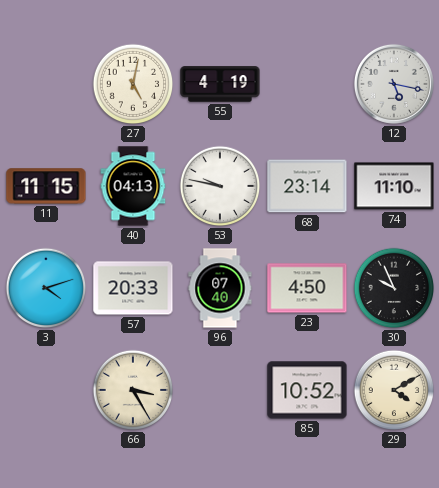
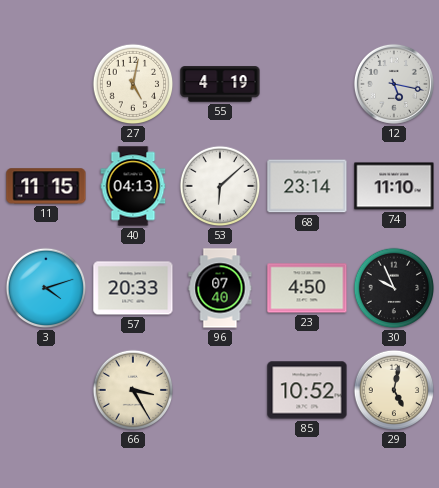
53: 9:47 -> 6:08 (220, 186)
29: 4:10 -> 5:02 (394, 390)
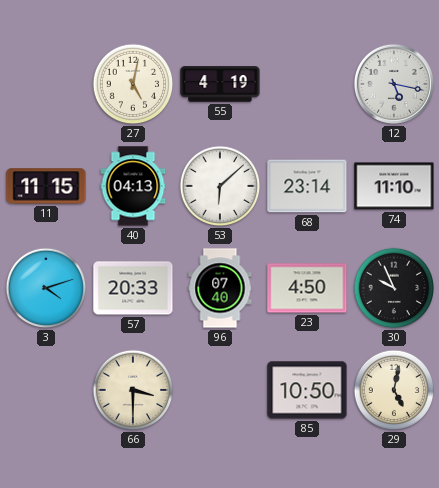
66: 3:25 -> 3:30 (133, 390)
85: 10:52 -> 10:50 (307, 390)
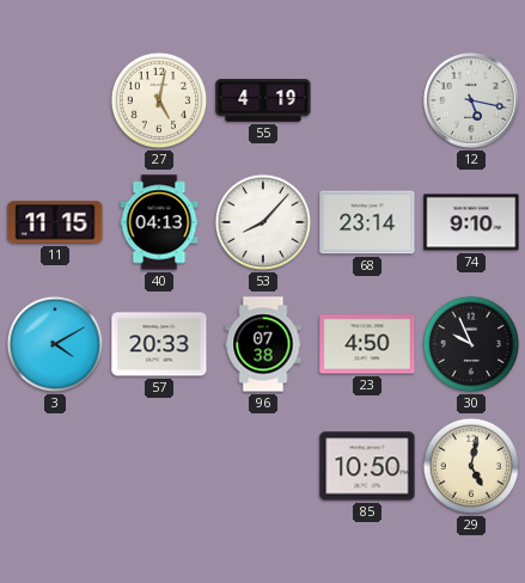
53: 6:08 -> 8:07 (263, 222)
74: 11:10 -> 9:10 (471, 222)
3: 4:12 -> 4:10 (55, 344)
96: 07:40 -> 07:38 (263, 344)
66: 3:30 -> none (133, 390)
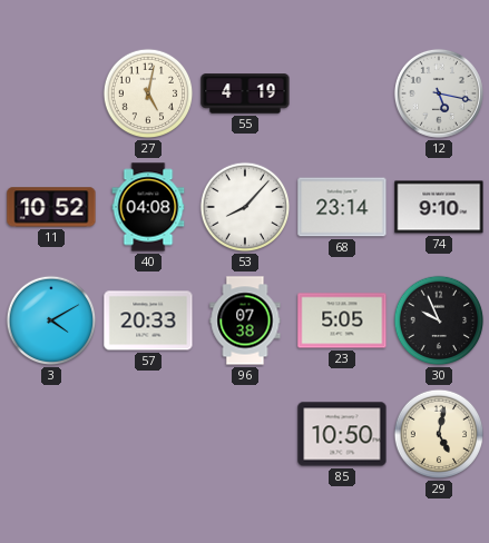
11: 11:15 -> 10:52 (51, 207)
40: 04:13 -> 04:08 (148, 207)
23: 4:50 -> 5:05 (342, 320)
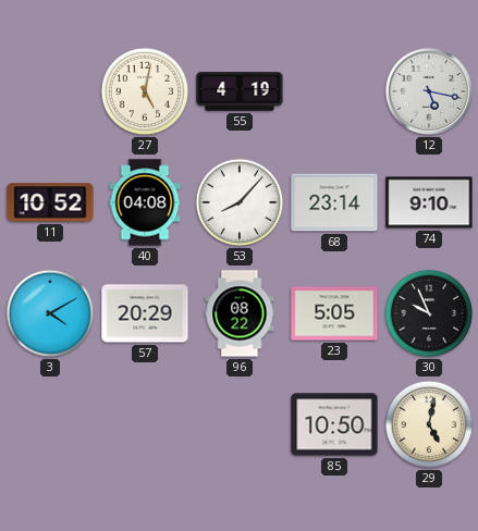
57: 20:33 -> 20:29 (145, 313)
96: 07:38 -> 08:22 (240, 313)
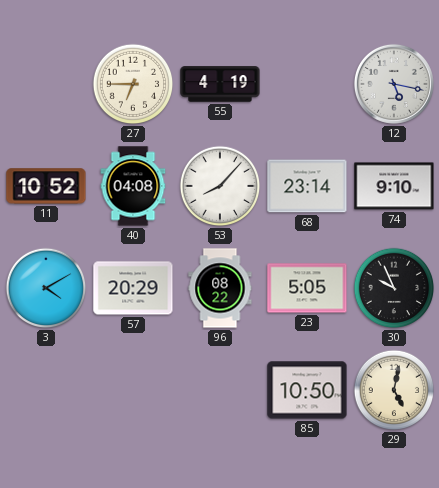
27: 5:02 -> 6:45 (133, 84)
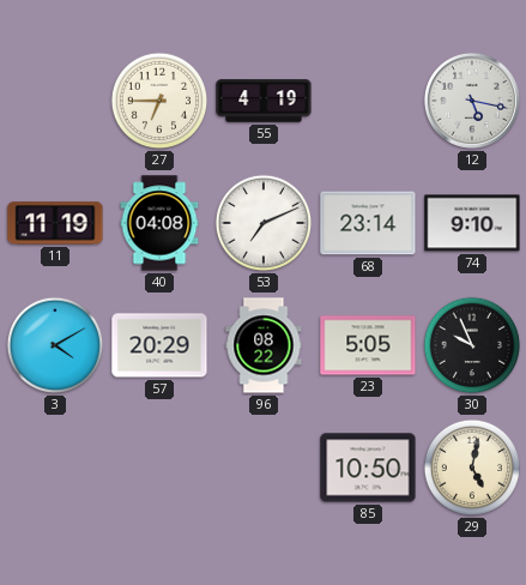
11: 10:52 -> 11:19 (55, 223)
53: 8:07 -> 7:11 (264, 223)
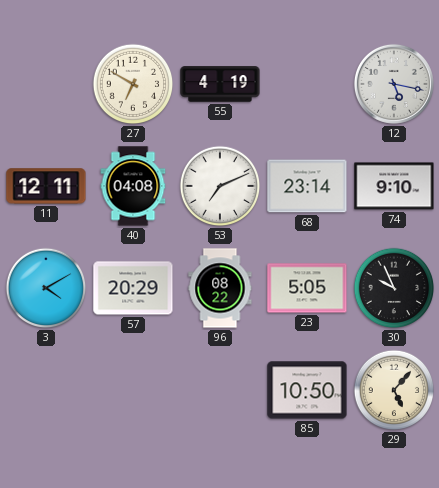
27: 6:45 -> 6:50 (133, 84)
11: 11:19 -> 12:11 (46, 186)
29: 5:02 -> 5:07 (394, 390)
